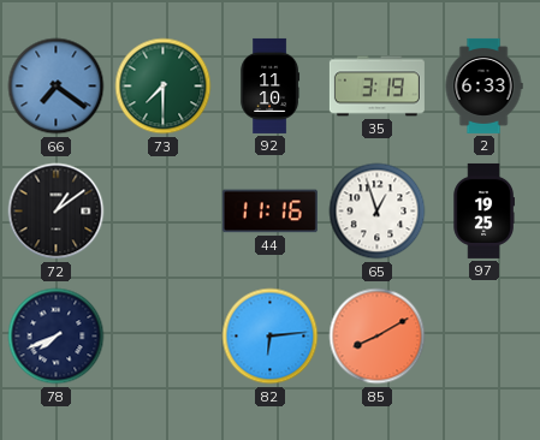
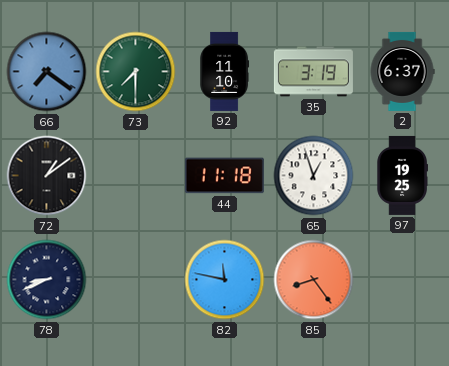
2: 6:33 -> 6:37 (402, 71)
44: 11:16 -> 11:18 (224, 176)
78: 7:41 -> 8:41 (47, 280)
82: 6:14 -> 11:47 (225, 280)
85: 8:10 -> 8:24 (314, 280)
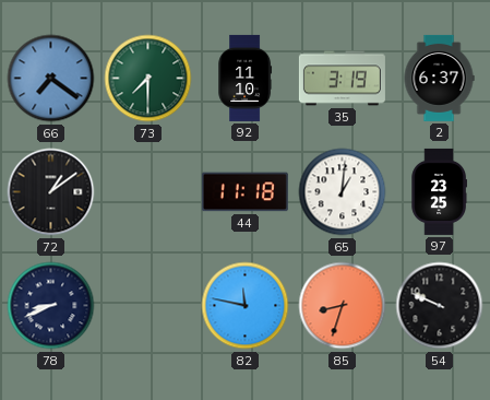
65: 12:57 -> 1:01 (343, 192)
97: 19:25 -> 23:25 (439, 191)
85: 8:24 -> 8:33 (343, 306)
54: none -> 9:49 (440, 306)
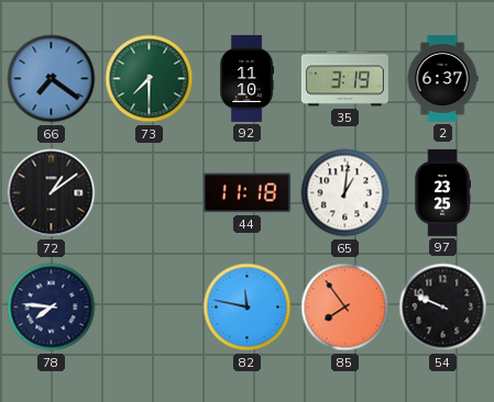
78: 8:41 -> 7:46 (52, 308)
85: 8:33 -> 7:54 (345, 308)
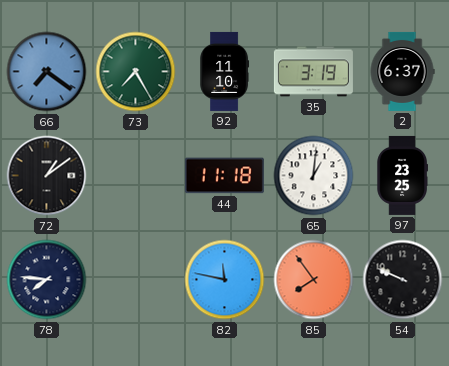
73: 7:30 -> 7:25 (136, 72)
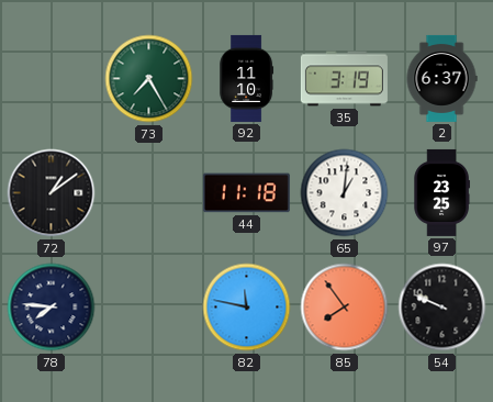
66: 7:21 -> none (47, 72)
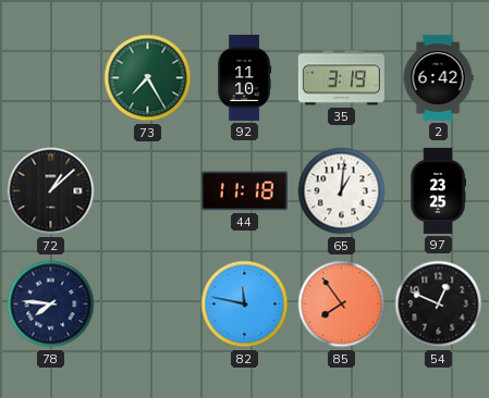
2: 6:37 -> 6:42 (438, 77)
72: 1:09 -> 1:08 (51, 191)
54: 9:49 -> 12:49 (439, 304)
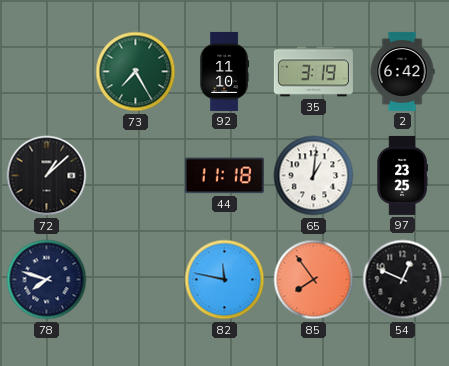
78: 7:46 -> 7:48 (47, 280)
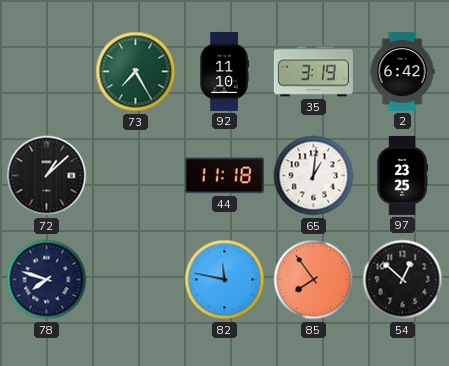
54: 12:49 -> 12:52 (403, 280)
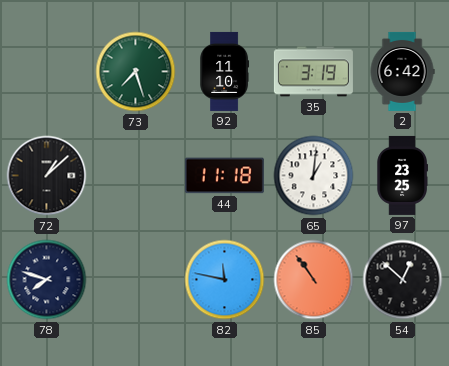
73: 7:25 -> 7:27 (136, 72)
85: 7:54 -> 10:54 (314, 280)
